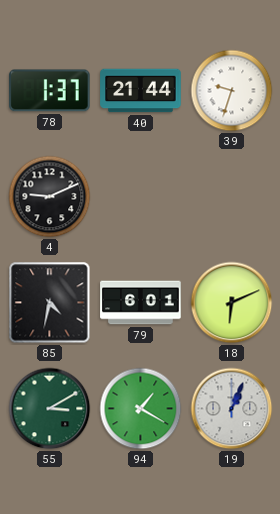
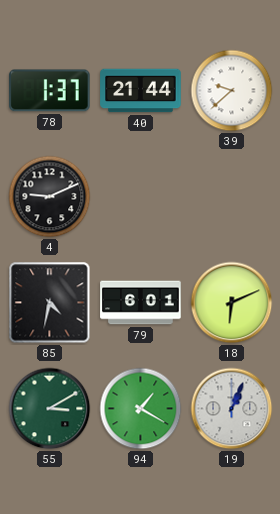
39: 9:33 -> 9:38 (232, 91)
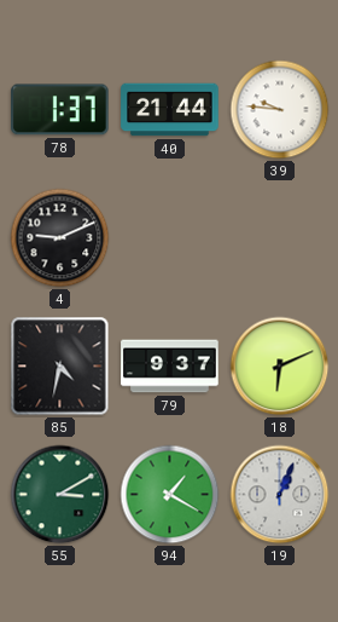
39: 9:38 -> 9:46 (280, 110)
79: 6:01 -> 9:37 (170, 367)
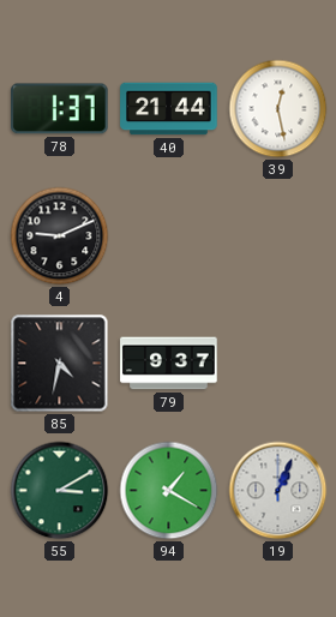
39: 9:46 -> 12:28 (278, 109)
18: 6:11 -> none (280, 367)
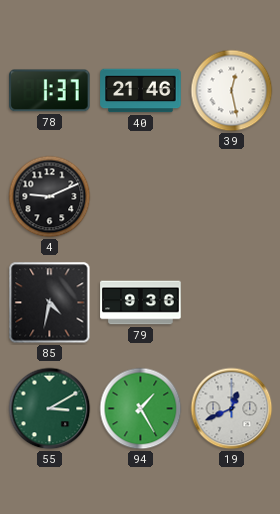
40: 21:44 -> 21:46 (141, 91)
79: 9:37 -> 9:36 (141, 303)
94: 1:20 -> 1:25 (141, 409)
19: 1:04 -> 12:41 (232, 409)
